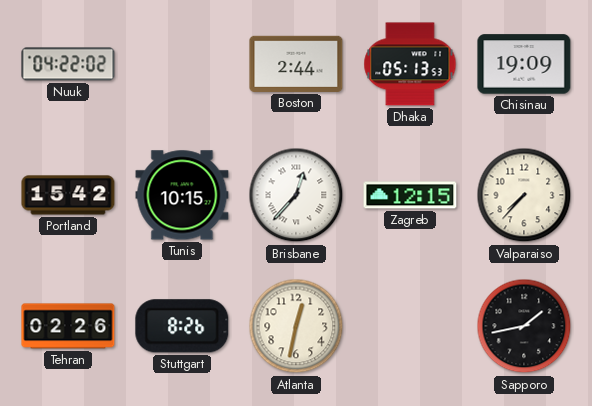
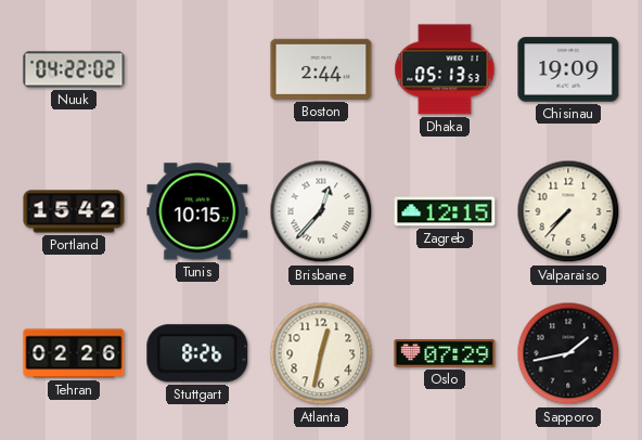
Oslo: none -> 07:29 (445, 353)
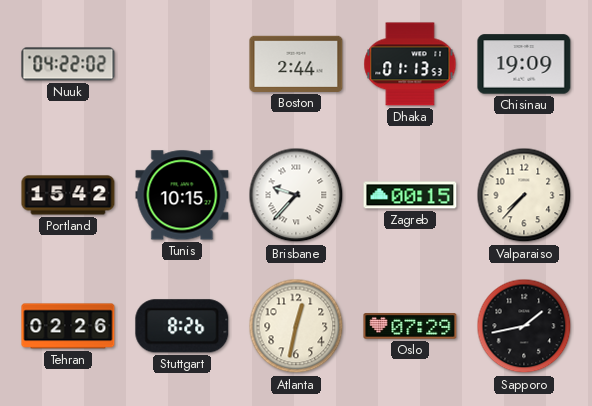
Dhaka: 05:13 -> 01:13 (410, 64)
Brisbane: 12:37 -> 9:37 (296, 195)
Zagreb: 12:15 -> 00:15 (410, 195)
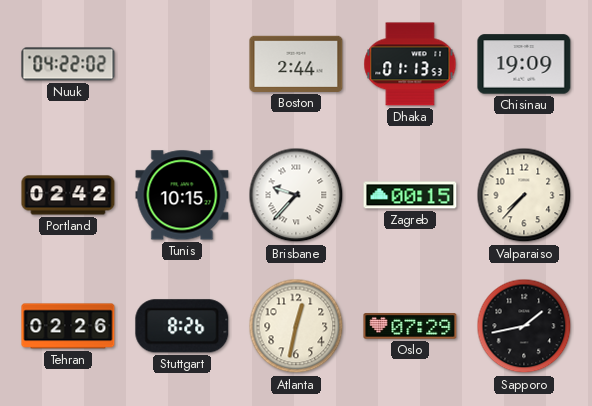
Portland: 15:42 -> 02:42 (68, 195)
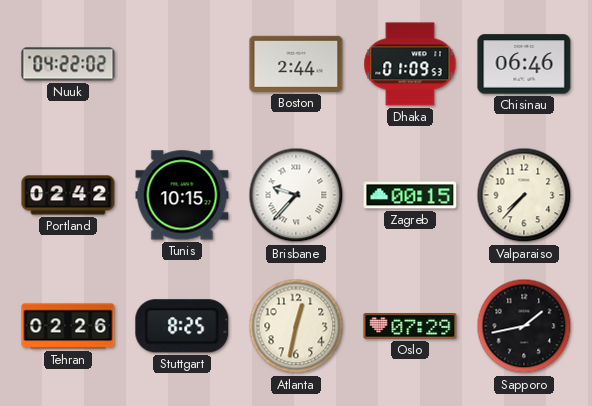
Dhaka: 01:13 -> 01:09 (410, 64)
Chisinau: 19:09 -> 06:46 (524, 64)
Stuttgart: 8:26 -> 8:25 (182, 326)
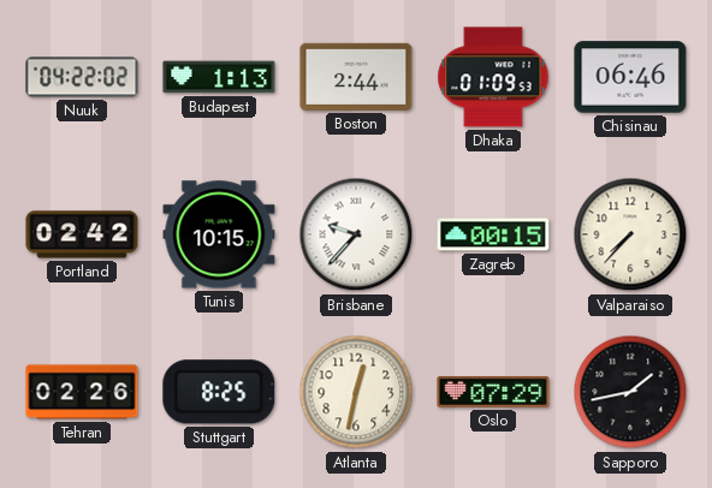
Budapest: none -> 1:13 (219, 77)
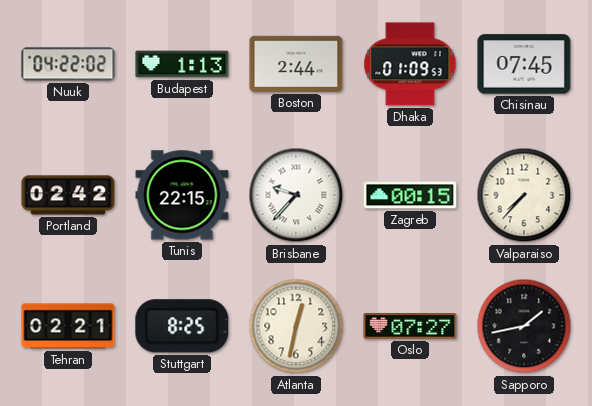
Chisinau: 06:46 -> 07:45 (524, 64)
Tunis: 10:15 -> 22:15 (182, 195)
Tehran: 02:26 -> 02:21 (68, 326)
Oslo: 07:29 -> 07:27 (410, 326)
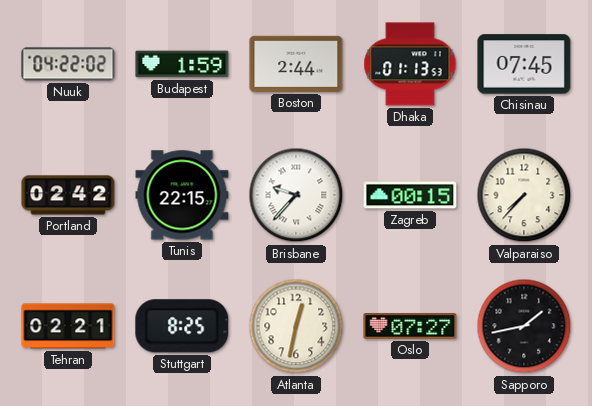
Budapest: 1:13 -> 1:59 (182, 64)
Dhaka: 01:09 -> 01:13 (410, 64)
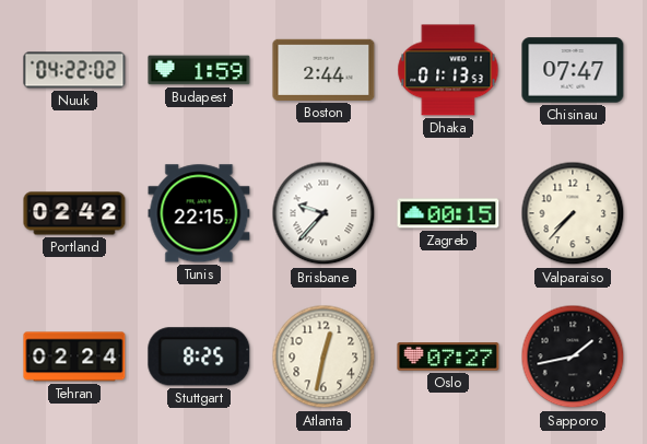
Chisinau: 07:45 -> 07:47 (573, 70)
Tehran: 02:21 -> 02:24 (74, 357)
